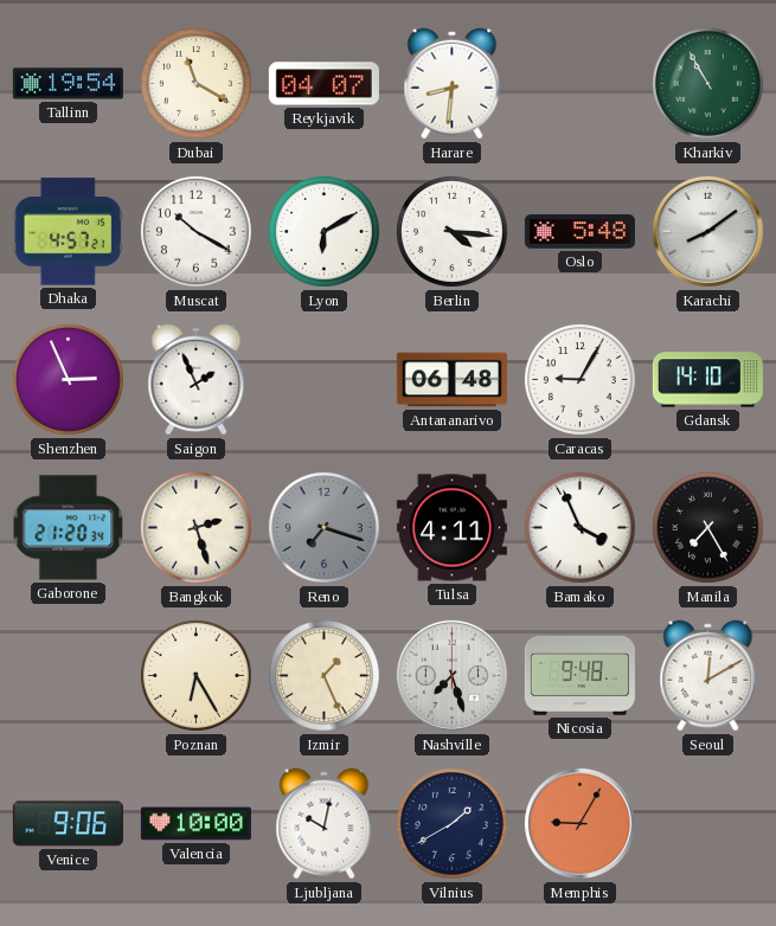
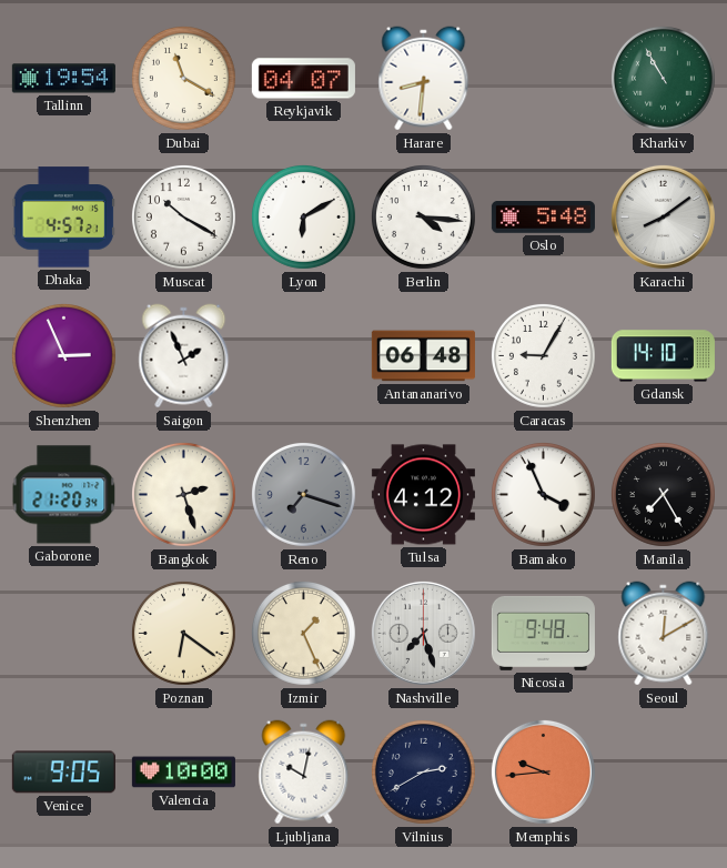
Tulsa: 4:11 -> 4:12 (423, 495)
Poznan: 6:25 -> 6:21 (183, 633)
Venice: 9:06 -> 9:05 (63, 773)
Vilnius: 1:40 -> 2:40 (423, 771)
Memphis: 9:05 -> 9:44 (543, 771)
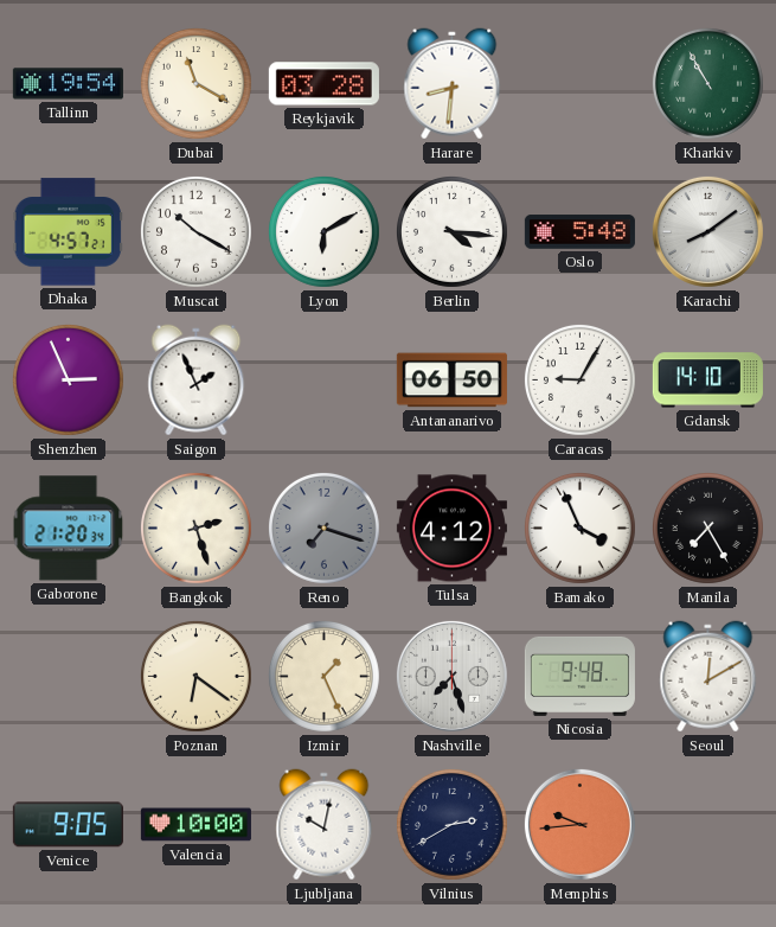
Reykjavik: 04:07 -> 03:28 (323, 84)
Antananarivo: 06:48 -> 06:50 (451, 381)
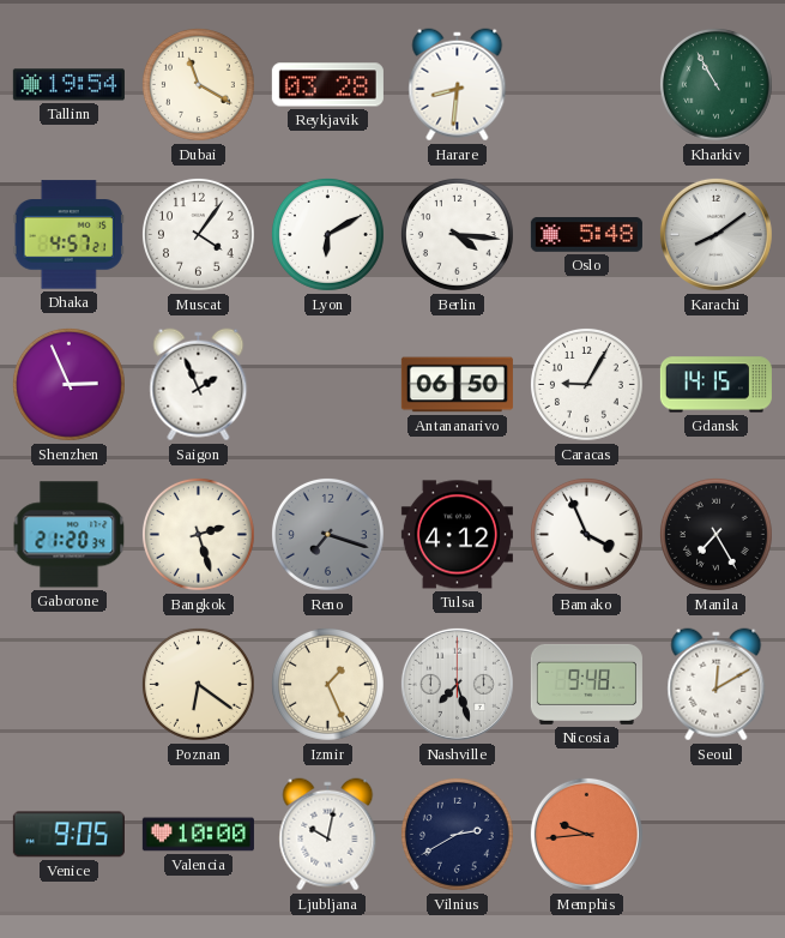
Muscat: 10:20 -> 4:06 (198, 234)
Gdansk: 14:10 -> 14:15 (715, 385)
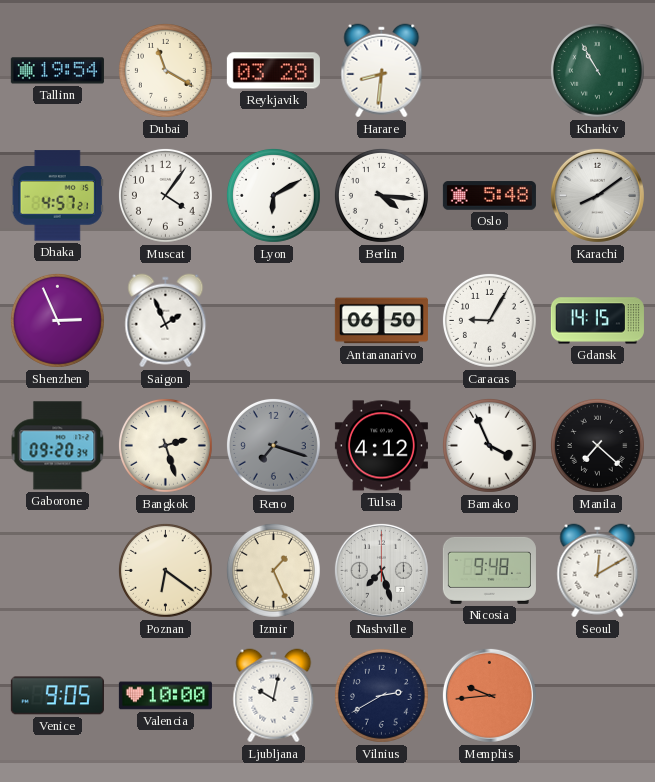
Gaborone: 21:20 -> 09:20 (58, 446)
Manila: 7:25 -> 7:22 (597, 445)
